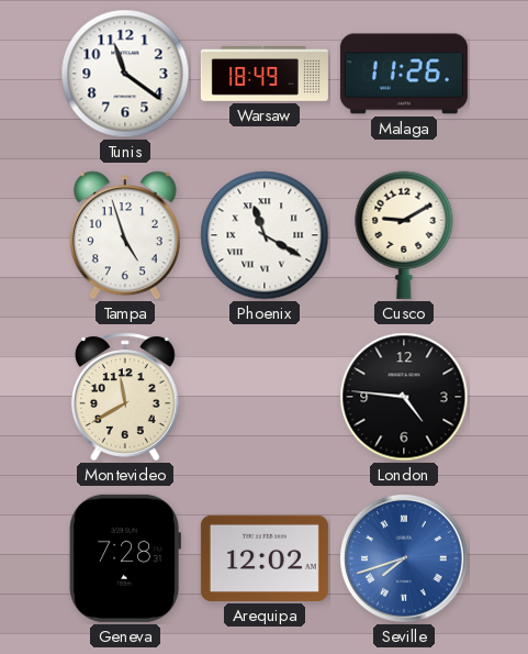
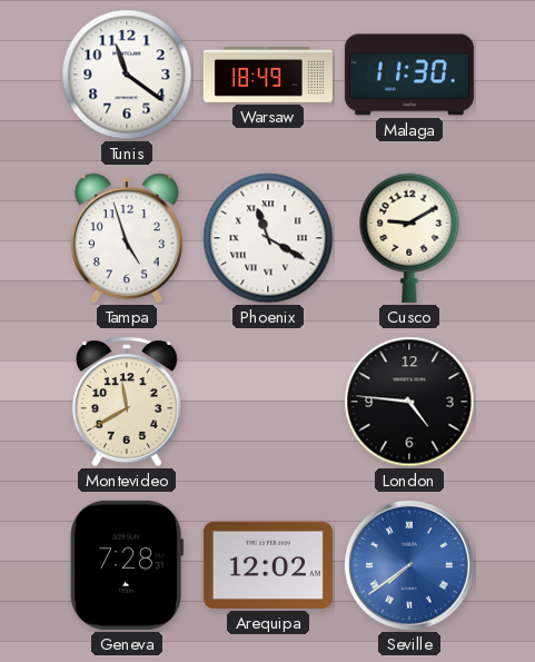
Malaga: 11:26 -> 11:30 (409, 75)
Seville: 7:42 -> 7:39 (409, 565)
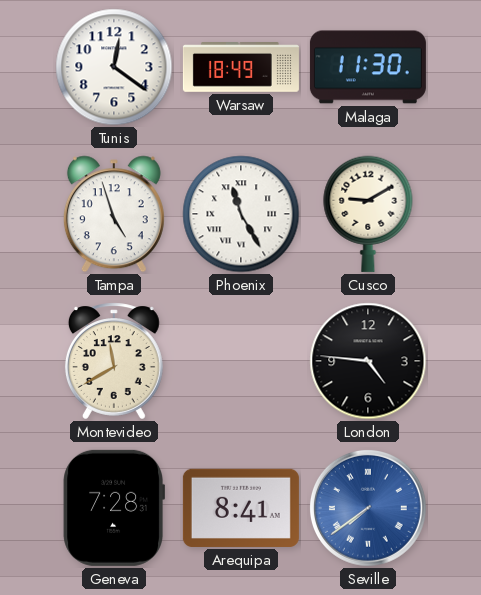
Tunis: 11:21 -> 12:21 (114, 67)
Phoenix: 11:20 -> 11:25 (241, 214)
Arequipa: 12:02 -> 8:41 (241, 508)
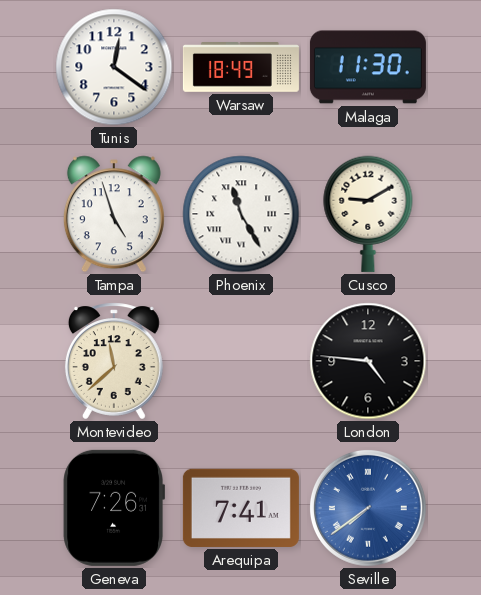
Montevideo: 11:40 -> 11:38 (114, 361)
Geneva: 7:28 -> 7:26 (113, 508)
Arequipa: 8:41 -> 7:41 (241, 508)
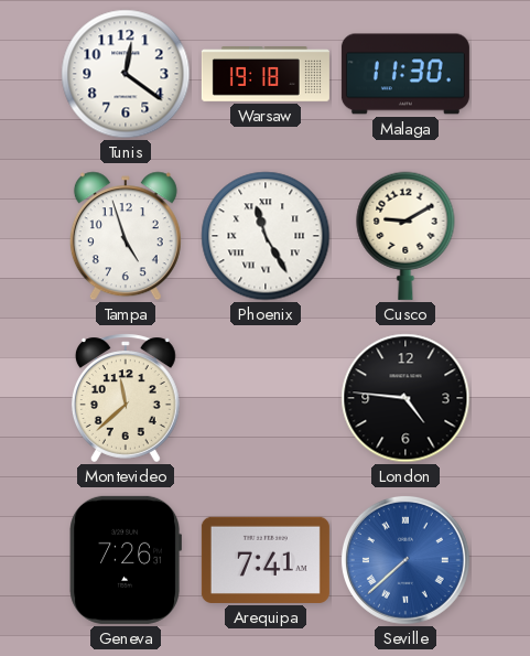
Warsaw: 18:49 -> 19:18 (266, 75)
Seville: 7:39 -> 7:38 (405, 560)
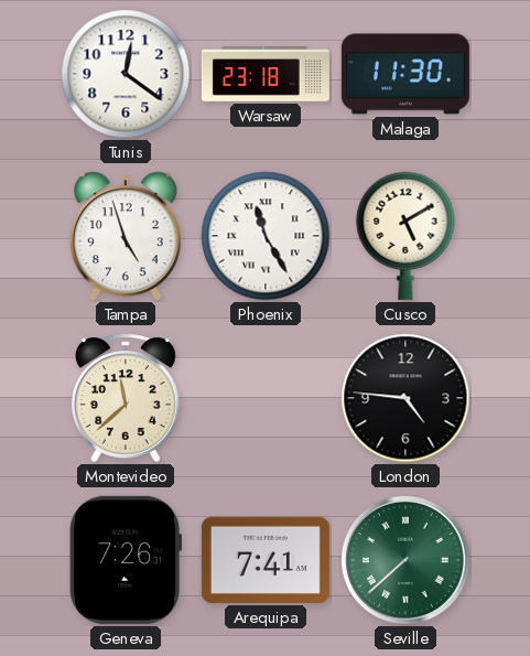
Warsaw: 19:18 -> 23:18 (266, 75)
Cusco: 9:10 -> 5:10 (405, 236)
Seville dial: blue -> green (405, 560)
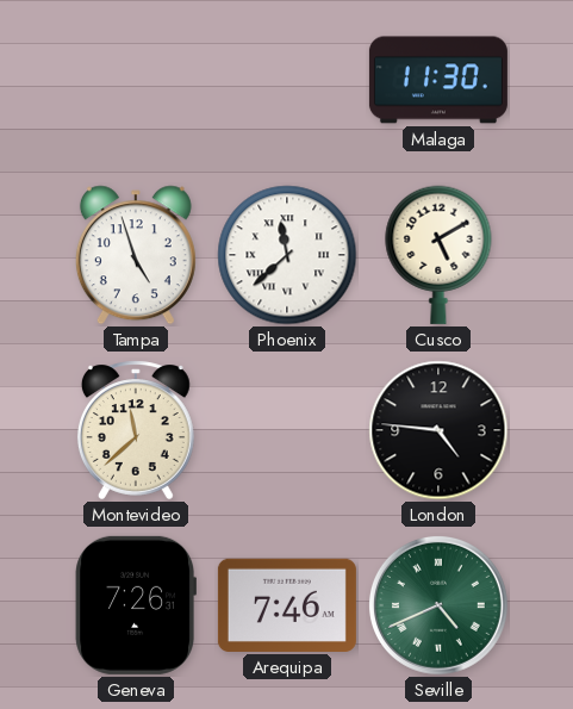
Tunis: 12:21 -> none (126, 74)
Warsaw: 23:18 -> none (266, 75)
Phoenix: 11:25 -> 11:38 (287, 255)
Arequipa: 7:41 -> 7:46 (287, 605)
Seville: 7:38 -> 4:41 (438, 605)
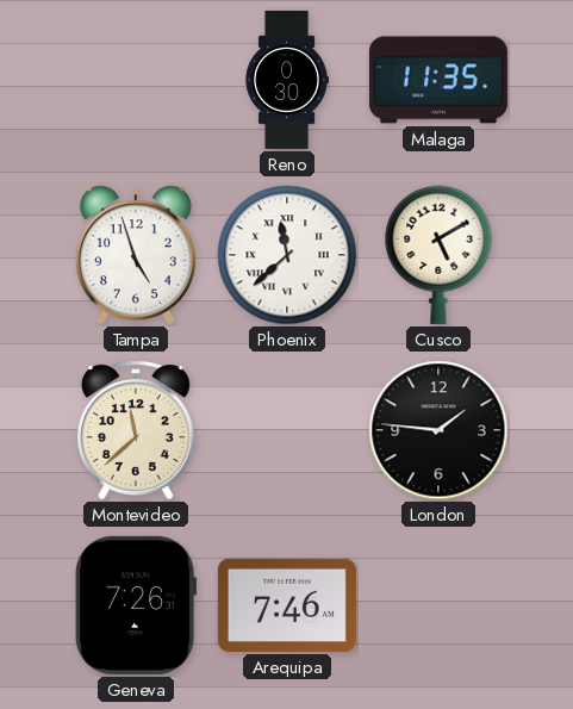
Reno: none -> 0:30 (287, 80)
Malaga: 11:30 -> 11:35 (438, 80)
London: 4:46 -> 1:46 (438, 430)
Seville: 4:41 -> none (438, 605)
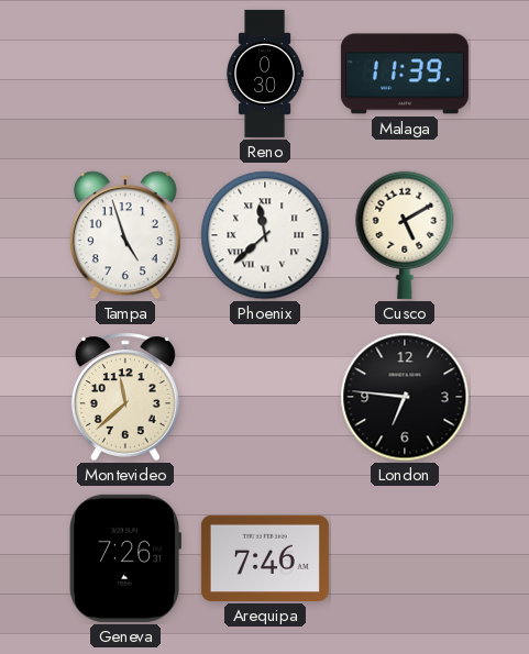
Malaga: 11:35 -> 11:39 (405, 74)
London: 1:46 -> 6:46 (405, 397)
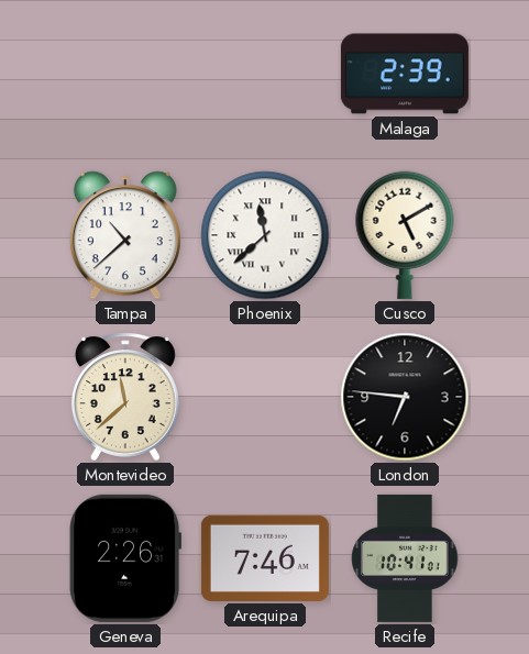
Reno: 0:30 -> none (265, 74)
Malaga: 11:39 -> 2:39 (405, 74)
Tampa: 4:57 -> 10:38 (125, 235)
Geneva: 7:26 -> 2:26 (124, 558)
Recife: none -> 10:41 (405, 558)
